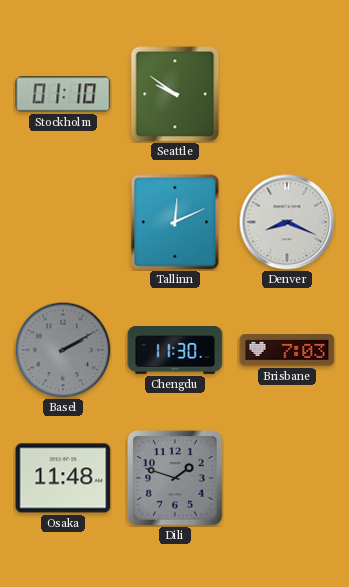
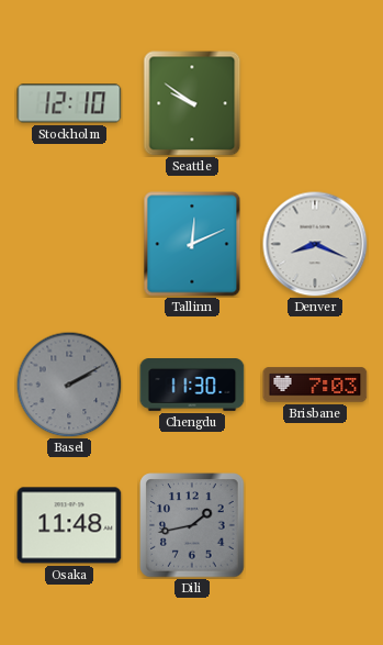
Stockholm: 01:10 -> 12:10 (69, 103)
Dili: 1:48 -> 1:43 (192, 525)
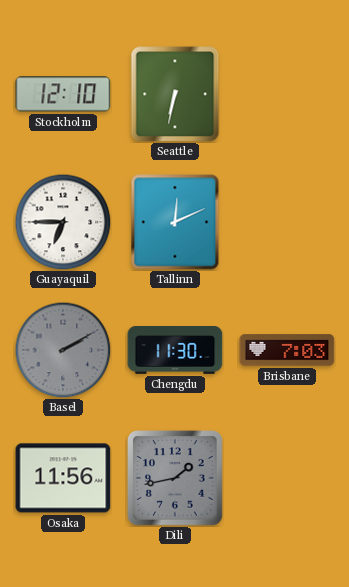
Seattle: 9:51 -> 6:32 (175, 94)
Guayaquil: none -> 6:45 (63, 222)
Denver: 8:19 -> none (315, 244)
Osaka: 11:48 -> 11:56 (63, 478)
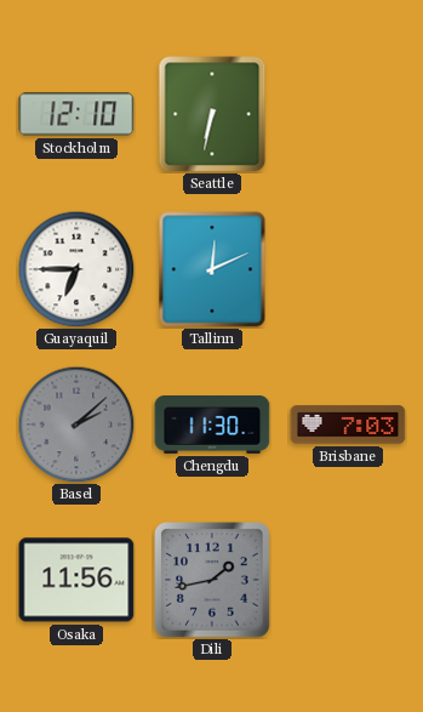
Basel: 2:10 -> 2:08 (76, 425)
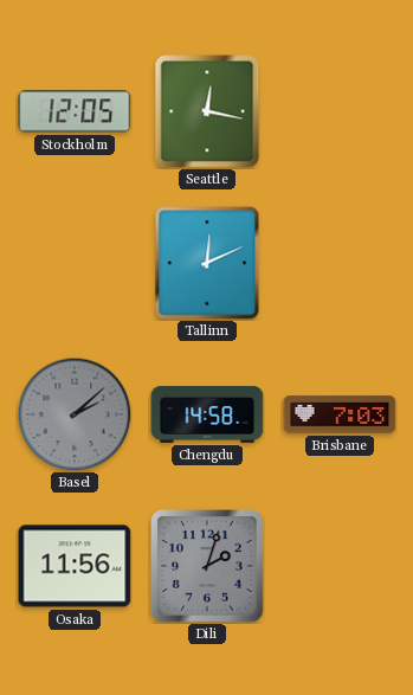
Stockholm: 12:10 -> 12:05 (75, 111)
Seattle: 6:32 -> 12:17 (207, 111)
Guayaquil: 6:45 -> none (76, 269)
Chengdu: 11:30 -> 14:58 (207, 416)
Dili: 1:43 -> 2:03 (207, 566)
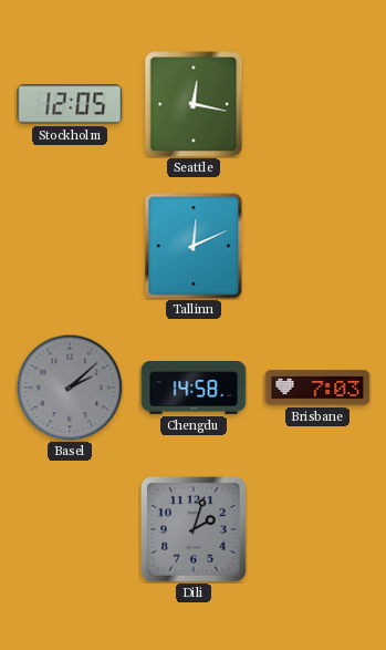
Osaka: 11:56 -> none (75, 566)
